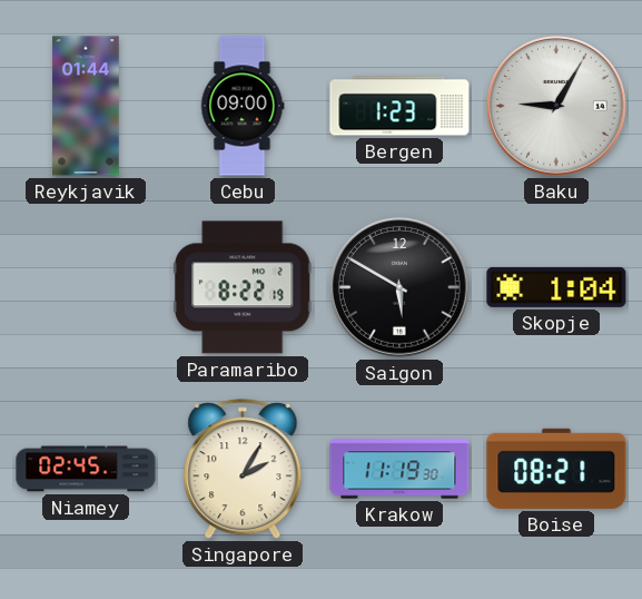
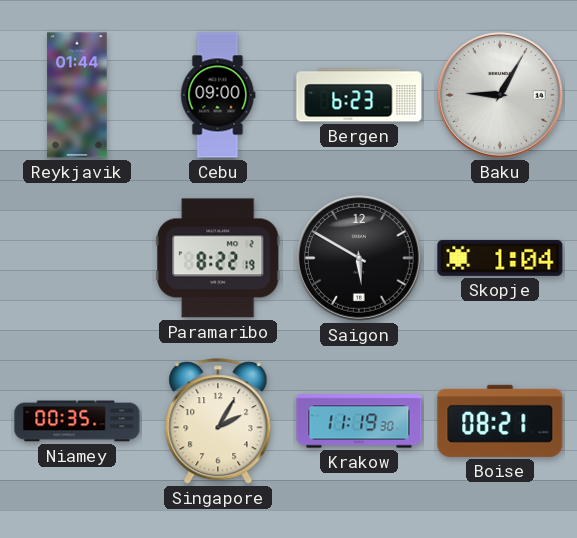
Bergen: 1:23 -> 6:23 (359, 95)
Niamey: 02:45 -> 00:35 (77, 421)
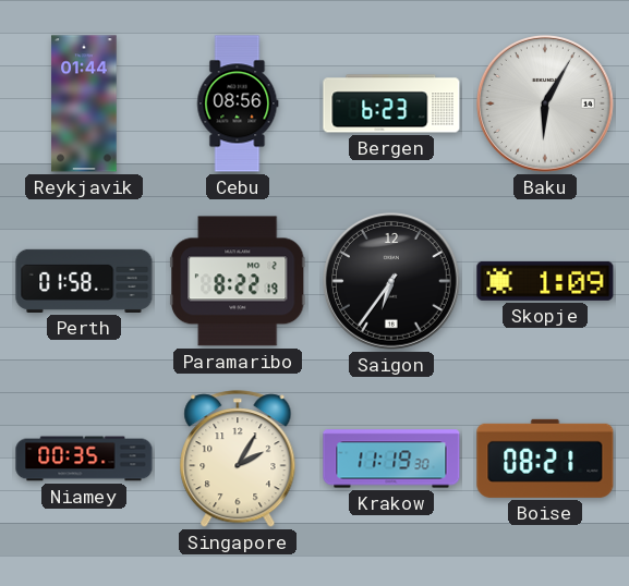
Cebu: 09:00 -> 08:56 (238, 103)
Baku: 9:05 -> 6:05 (546, 105)
Perth: none -> 01:58 (84, 281)
Saigon: 5:50 -> 6:36 (392, 282)
Skopje: 1:04 -> 1:09 (545, 281)
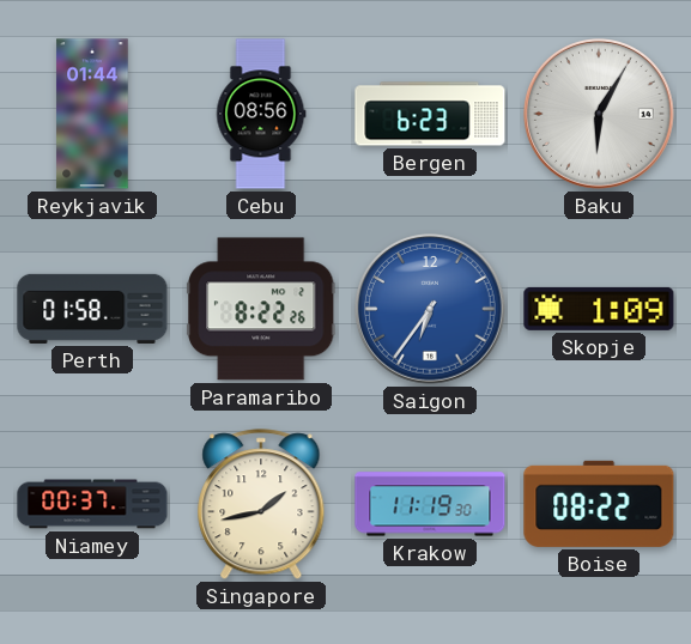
Paramaribo: 8:22:19 -> 8:22:26 (261, 309)
Saigon dial: black -> blue (431, 310)
Niamey: 00:35 -> 00:37 (92, 504)
Singapore: 2:05 -> 1:43 (261, 505)
Boise: 08:21 -> 08:22 (599, 504)
